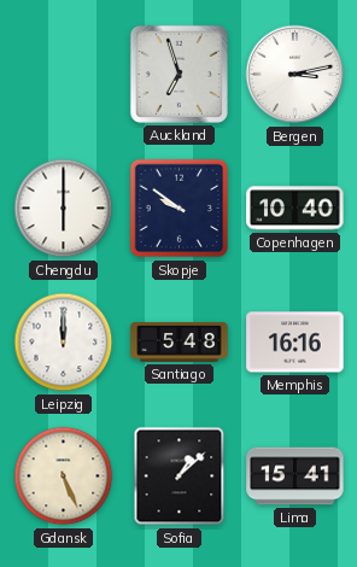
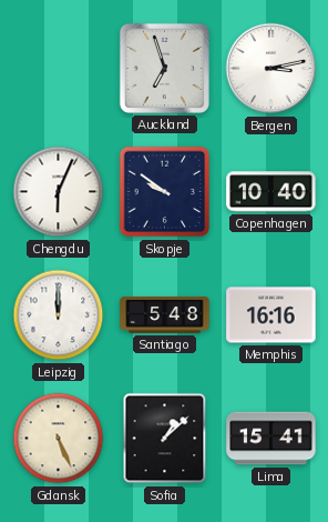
Chengdu: 6:00 -> 6:04 (59, 192)
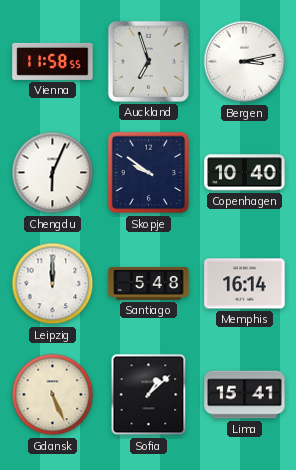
Vienna: none -> 11:58 (53, 61)
Memphis: 16:16 -> 16:14 (245, 284)
